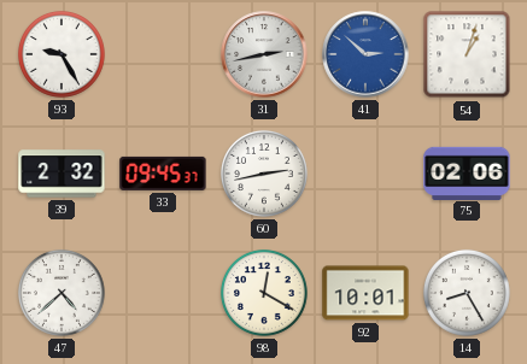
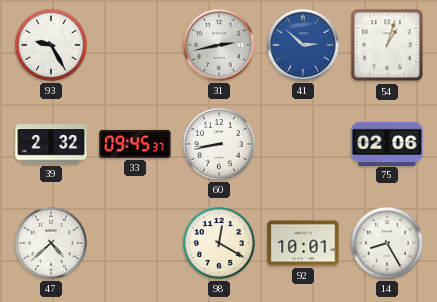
60: 2:43 -> 8:43 (219, 144)
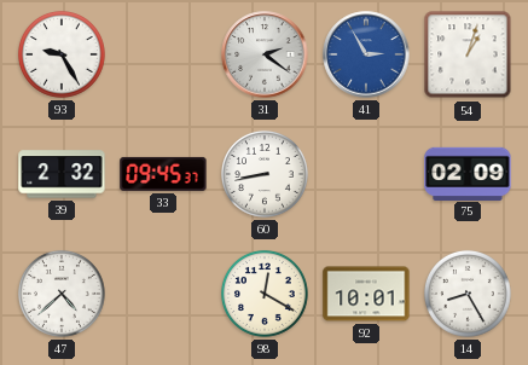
31: 2:43 -> 2:21 (265, 54)
41: 2:52 -> 2:55 (366, 54)
75: 02:06 -> 02:09 (468, 173)
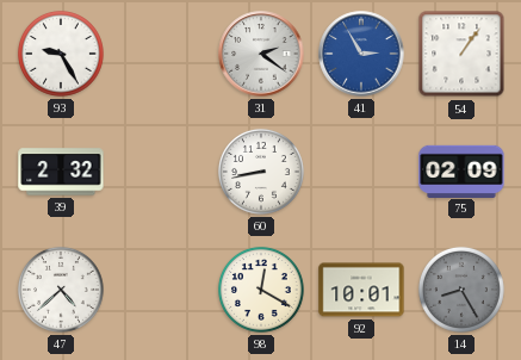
54: 1:03 -> 1:06 (461, 54)
33: 09:45 -> none (163, 174)
14 dial: white -> grey (461, 290)
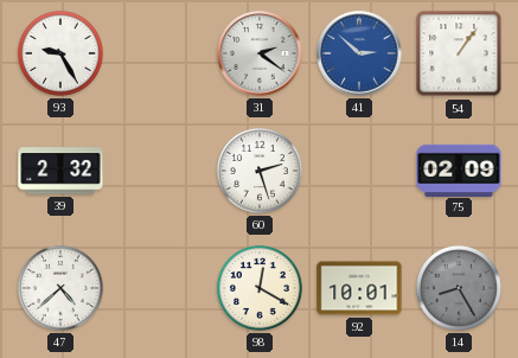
41: 2:55 -> 2:52 (359, 53)
60: 8:43 -> 2:27 (260, 171)
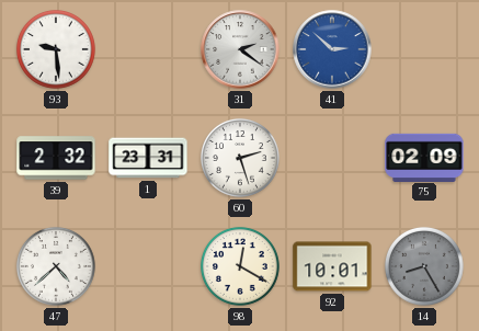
93: 9:25 -> 9:29 (56, 49)
54: 1:06 -> none (459, 53)
1: none -> 23:31 (148, 158)
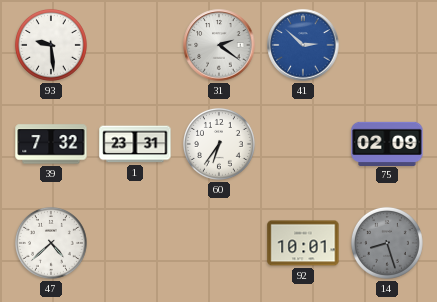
39: 2:32 -> 7:32 (51, 144)
60: 2:27 -> 6:36 (219, 144)
98: 12:20 -> none (240, 266)
14: 8:25 -> 8:27 (387, 243)
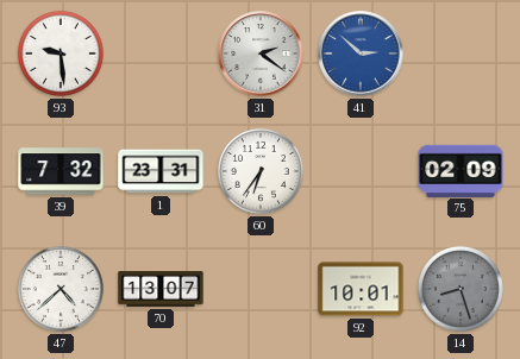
70: none -> 13:07 (161, 290)
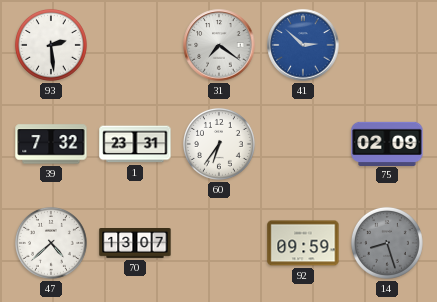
93: 9:29 -> 2:29 (51, 45)
31: 2:21 -> 7:21 (219, 45)
92: 10:01 -> 09:59 (303, 243)
